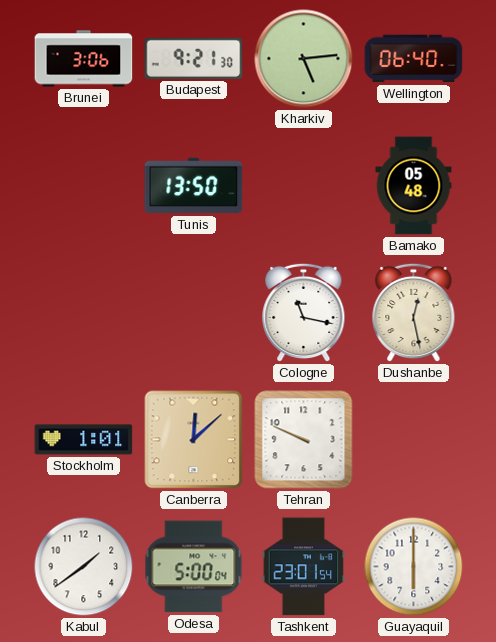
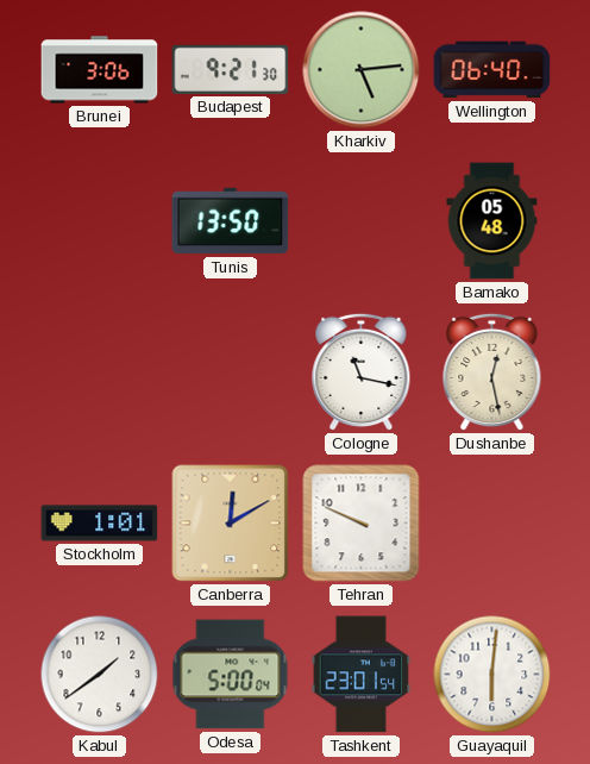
Canberra: 12:08 -> 12:10 (231, 524)
Guayaquil: 6:00 -> 6:01 (492, 675)
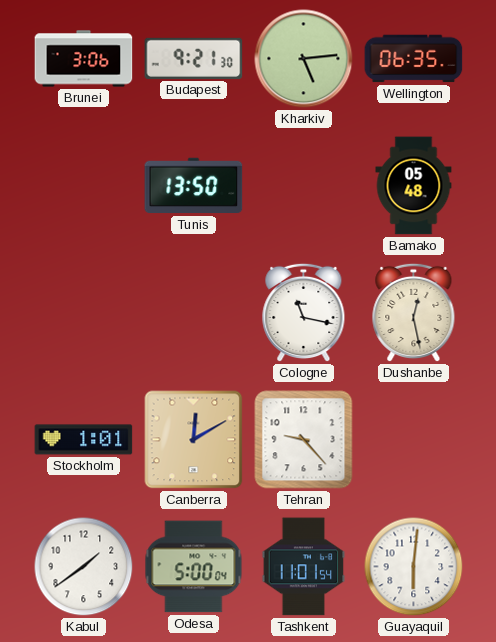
Wellington: 06:40 -> 06:35 (414, 59)
Tehran: 9:49 -> 9:23 (304, 440)
Tashkent: 23:01 -> 11:01 (304, 567)
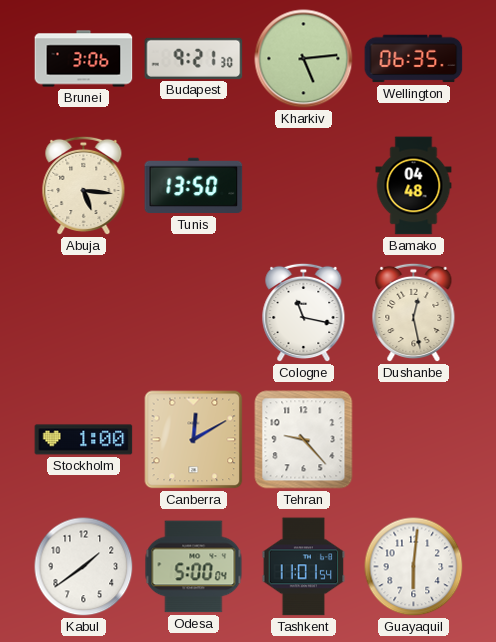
Abuja: none -> 5:16 (84, 186)
Bamako: 05:48 -> 04:48 (414, 186)
Stockholm: 1:01 -> 1:00 (84, 440)
